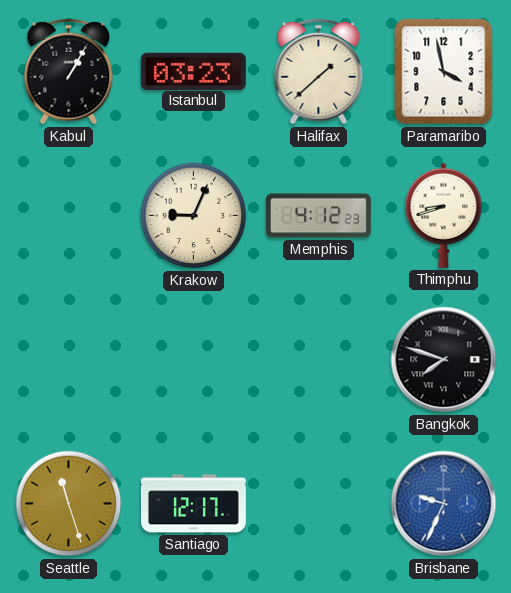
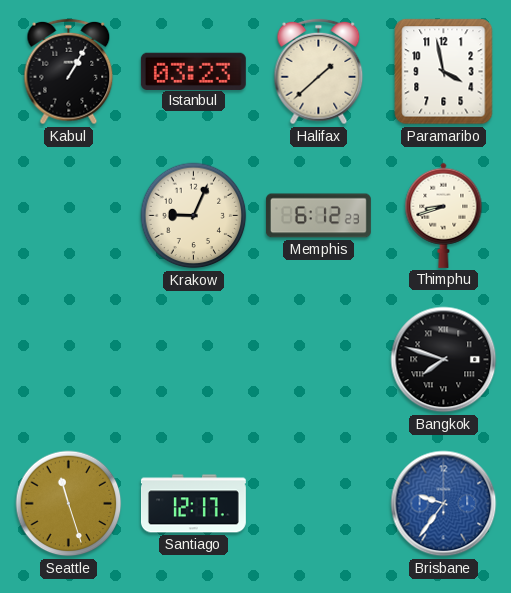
Memphis: 4:12 -> 6:12 (318, 216)
Brisbane: 9:34 -> 9:36 (444, 504)
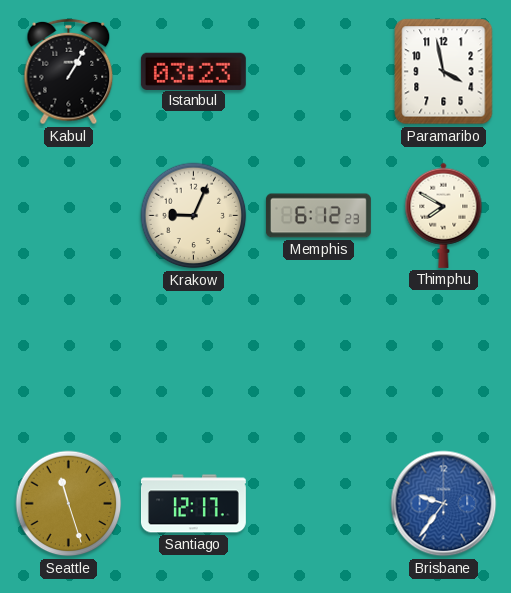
Halifax: 1:38 -> none (319, 72)
Thimphu: 8:42 -> 7:50 (444, 215)
Bangkok: 7:48 -> none (444, 360)
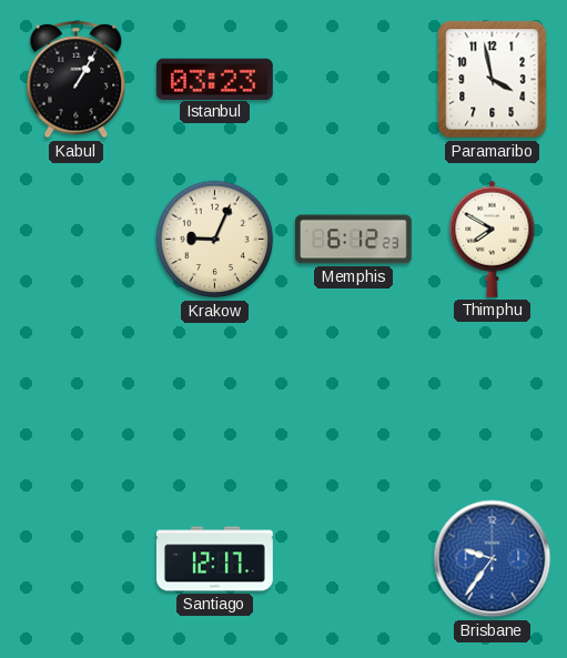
Seattle: 11:27 -> none (69, 504)
